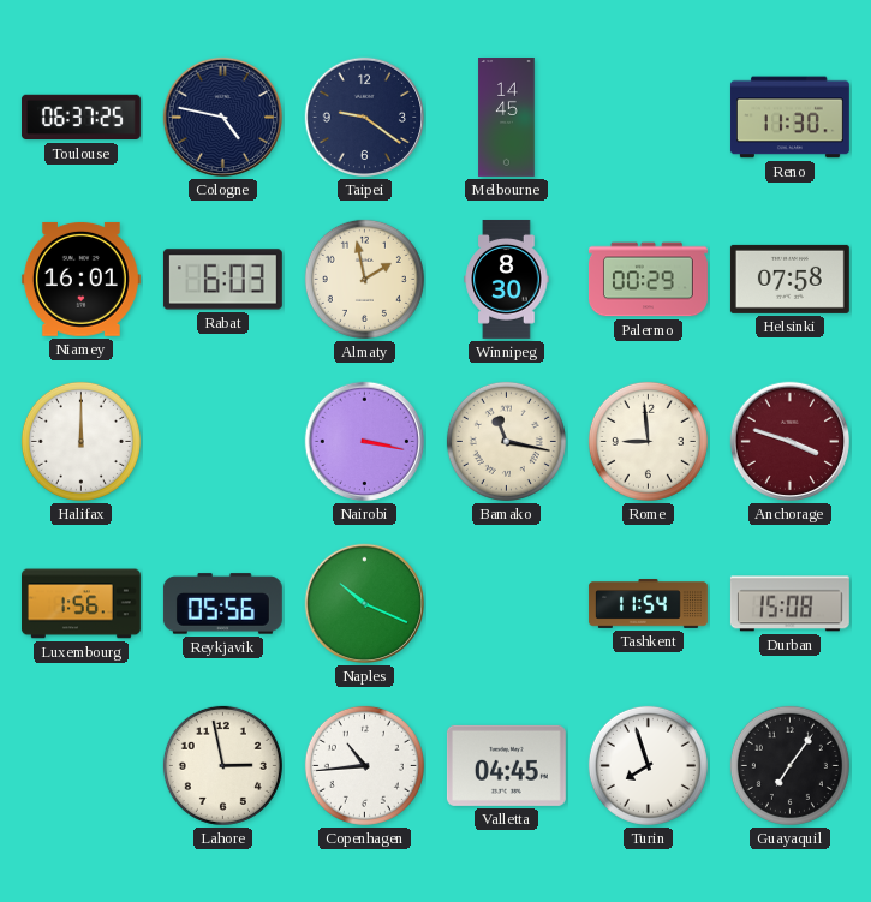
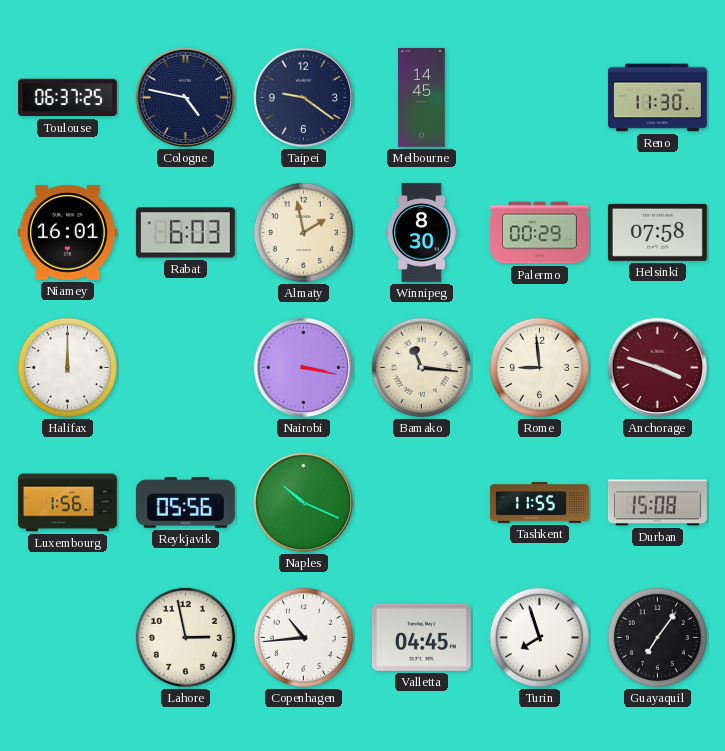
Bamako: 11:17 -> 11:16 (421, 367)
Tashkent: 11:54 -> 11:55 (539, 503)
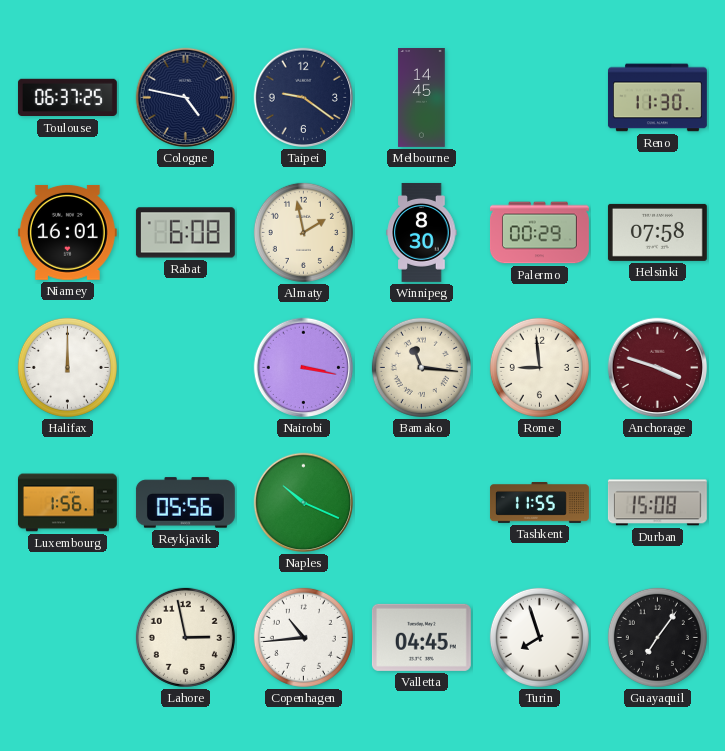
Rabat: 6:03 -> 6:08 (185, 233)
